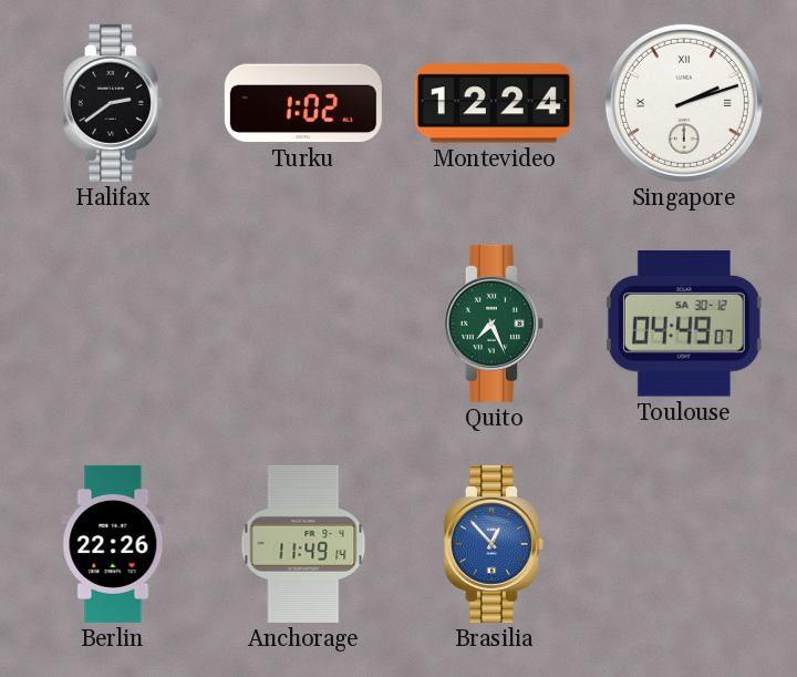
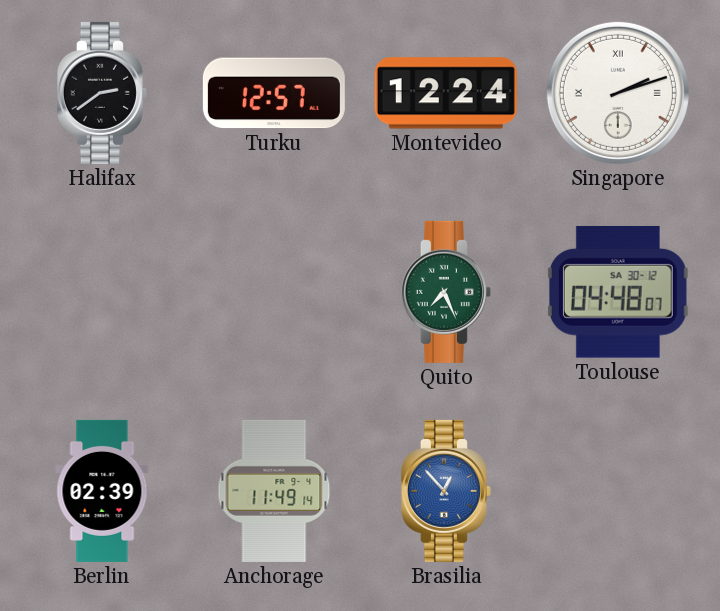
Turku: 1:02 -> 12:57 (274, 93)
Toulouse: 04:49 -> 04:48 (618, 292)
Berlin: 22:26 -> 02:39 (102, 491)
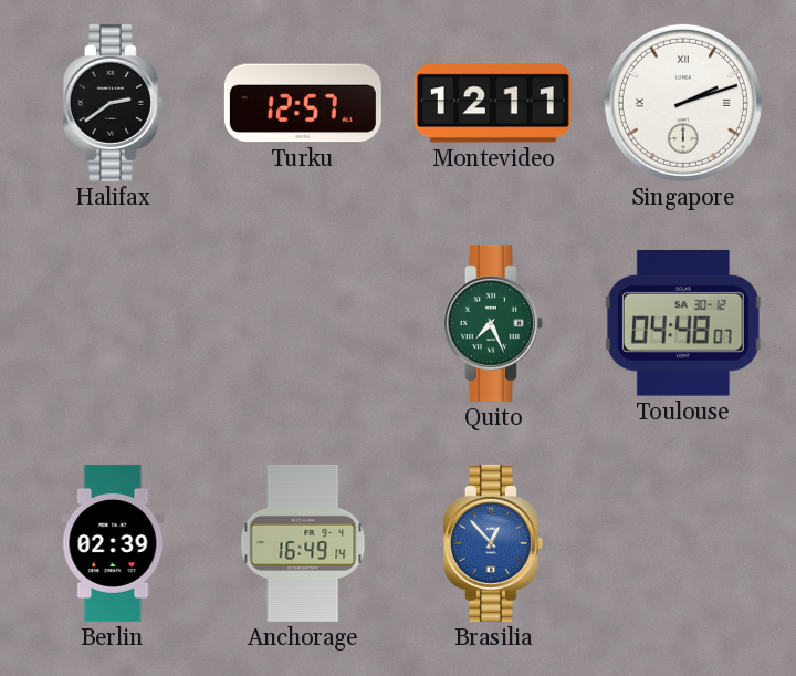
Montevideo: 12:24 -> 12:11 (493, 103)
Anchorage: 11:49 -> 16:49 (303, 543)
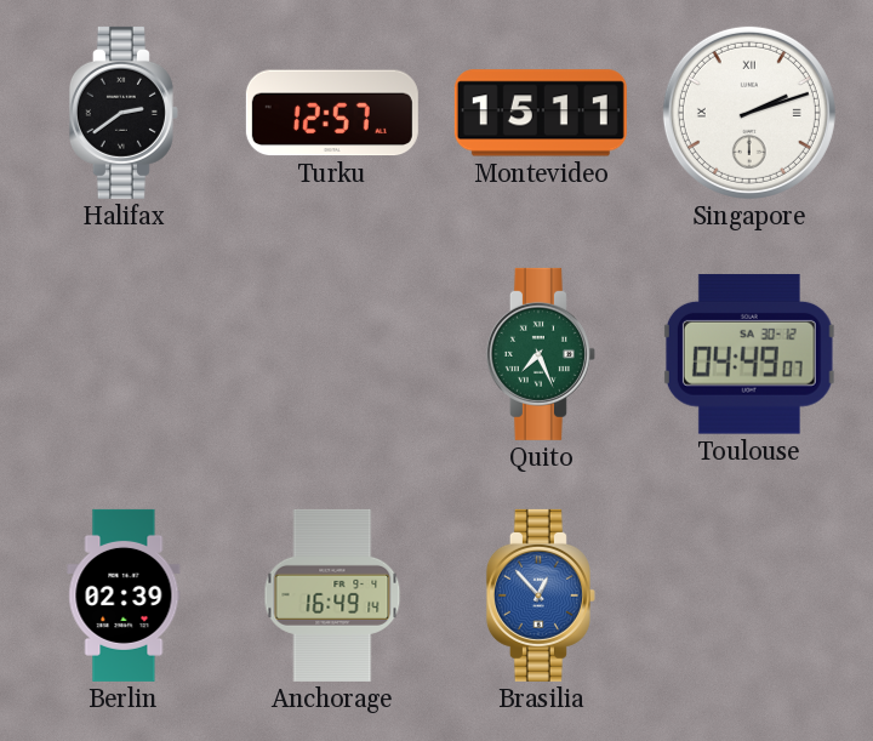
Montevideo: 12:11 -> 15:11 (541, 113)
Toulouse: 04:48 -> 04:49 (749, 354)
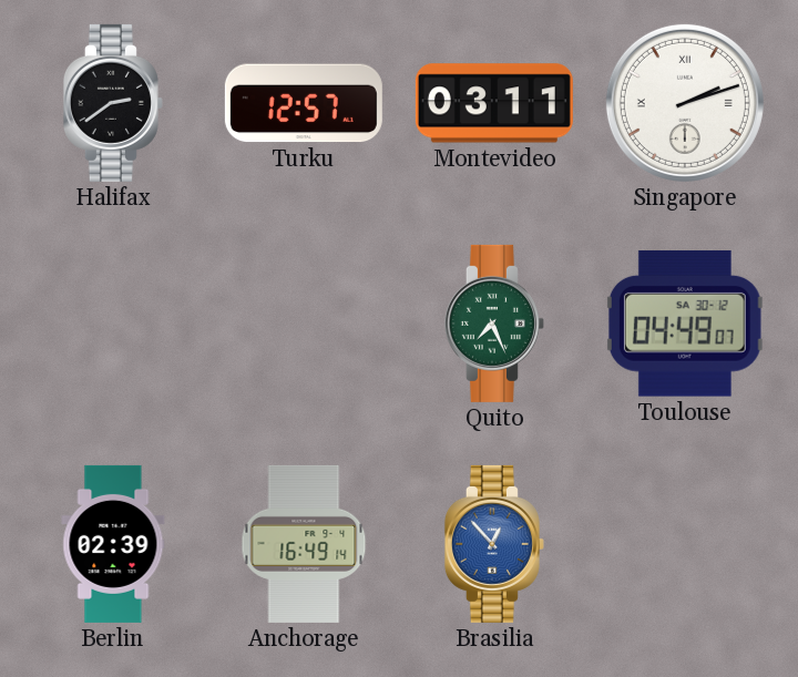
Montevideo: 15:11 -> 03:11 (494, 103)
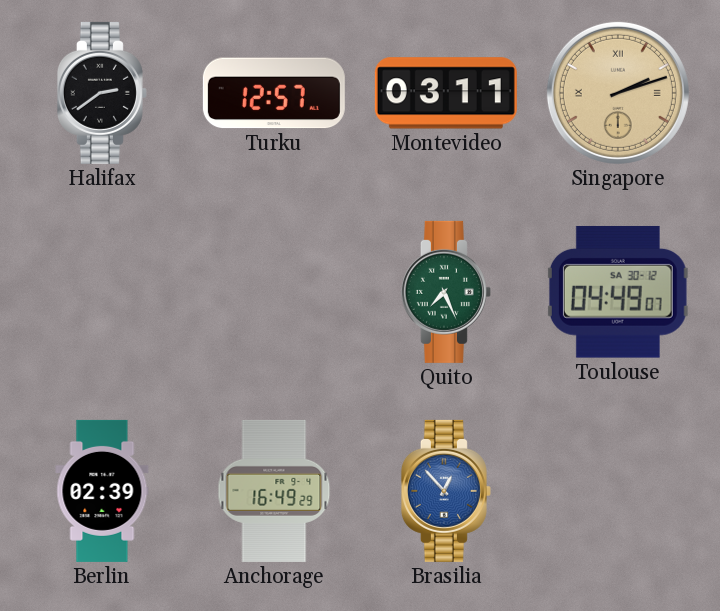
Singapore dial: white -> champagne (618, 93)
Anchorage: 16:49:14 -> 16:49:29 (274, 491)
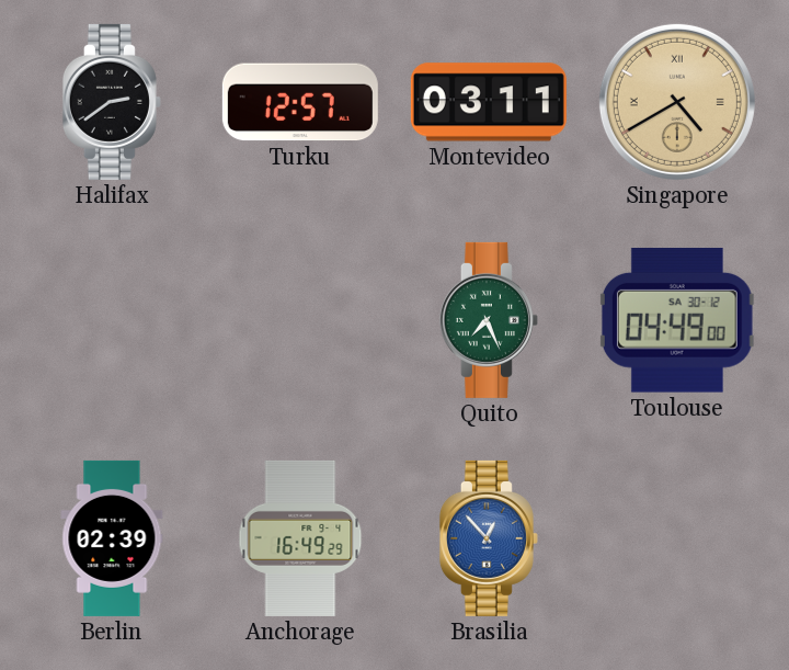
Singapore: 2:12 -> 4:40 (677, 102)
Toulouse: 04:49:07 -> 04:49:00 (677, 320)
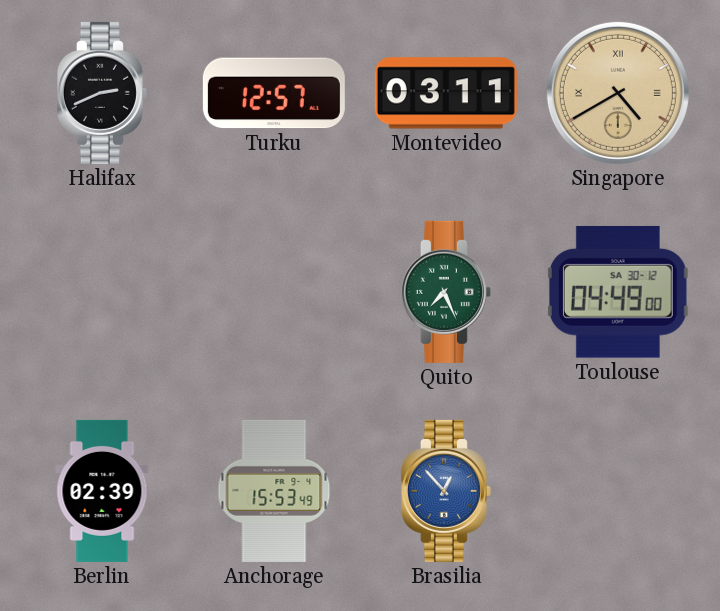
Halifax: 2:39 -> 2:41 (102, 93)
Anchorage: 16:49 -> 15:53 (274, 491)
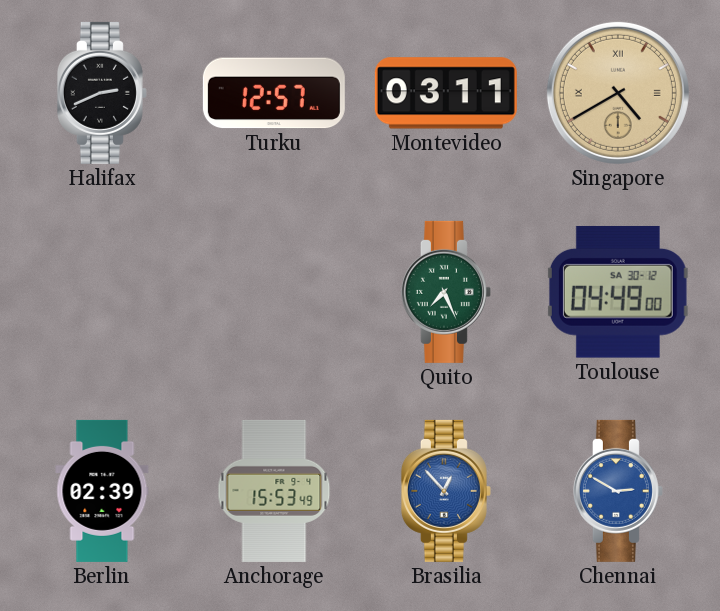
Chennai: none -> 2:50 (618, 491)
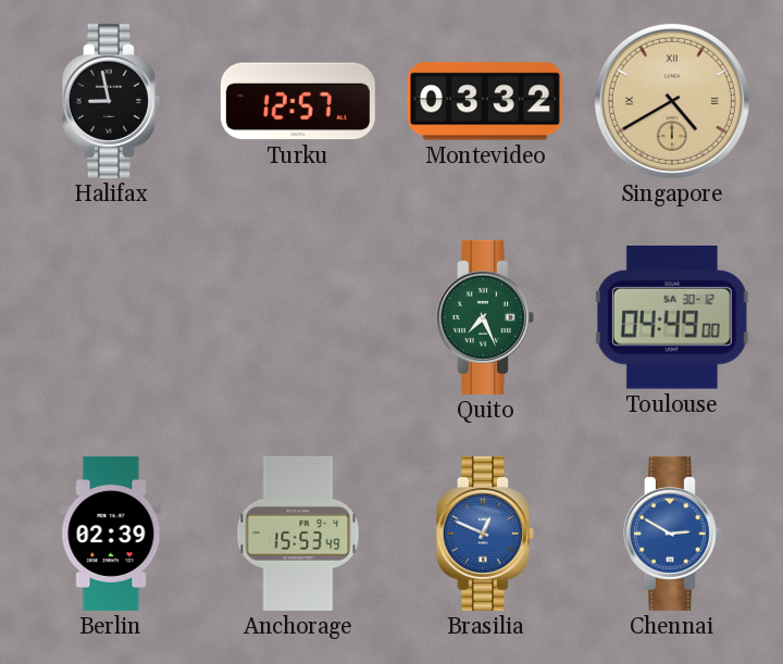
Halifax: 2:41 -> 8:58 (111, 101)
Montevideo: 03:11 -> 03:32 (485, 101)
Brasilia: 12:53 -> 12:49 (485, 534)
